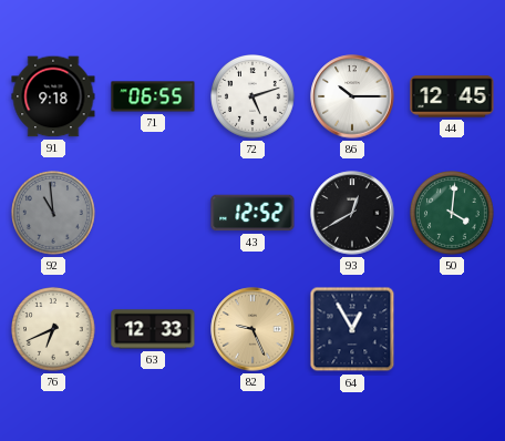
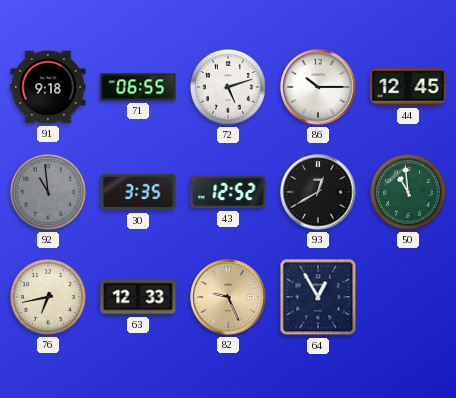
30: none -> 3:35 (138, 192)
50: 4:01 -> 10:59 (409, 193)
76: 6:41 -> 6:43 (49, 298)
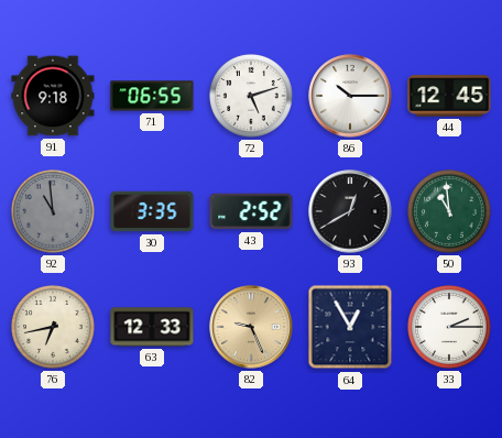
43: 12:52 -> 2:52 (251, 211)
33: none -> 2:15 (450, 328)
